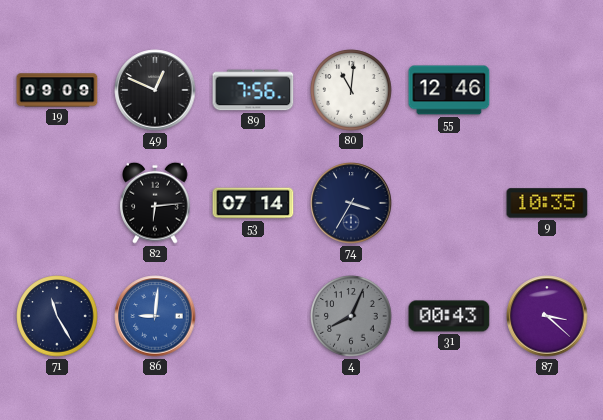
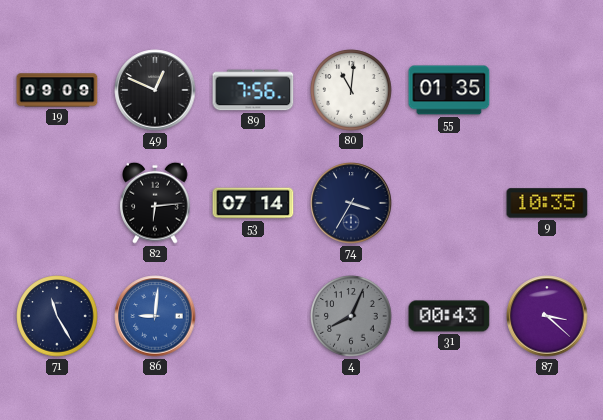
55: 12:46 -> 01:35 (449, 90)
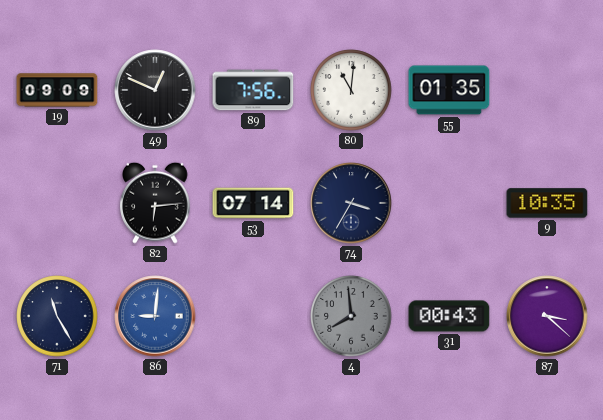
4: 8:04 -> 7:59 (351, 316)
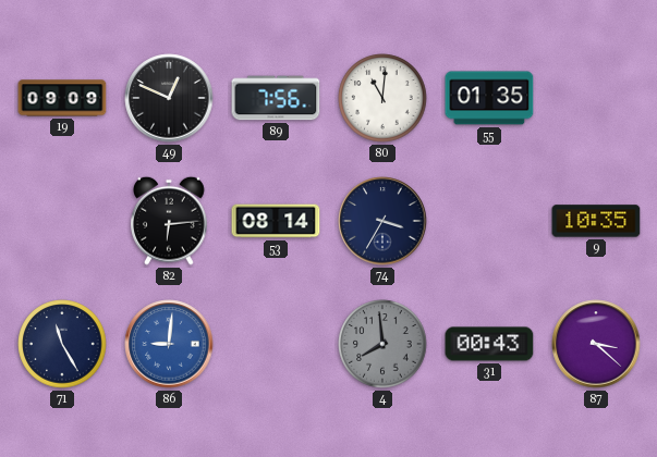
53: 07:14 -> 08:14 (276, 221)
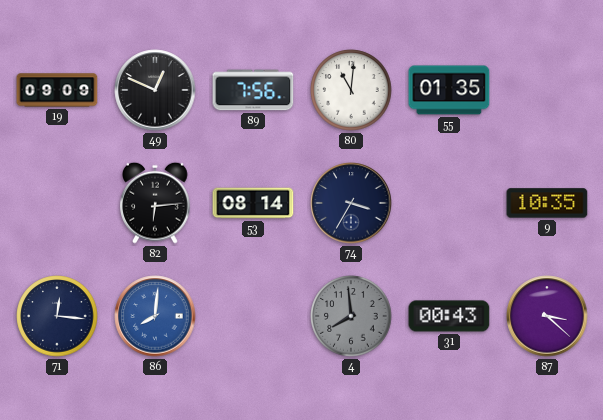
71: 11:25 -> 12:16 (57, 316)
86: 9:01 -> 8:01 (155, 316)
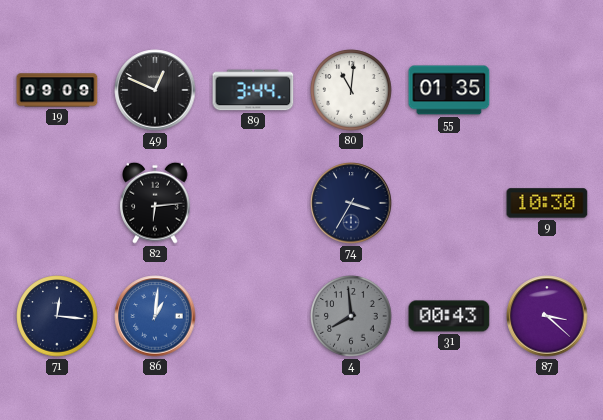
89: 7:56 -> 3:44 (253, 90)
53: 08:14 -> none (253, 203)
9: 10:35 -> 10:30 (547, 203)
86: 8:01 -> 1:01 (155, 316)
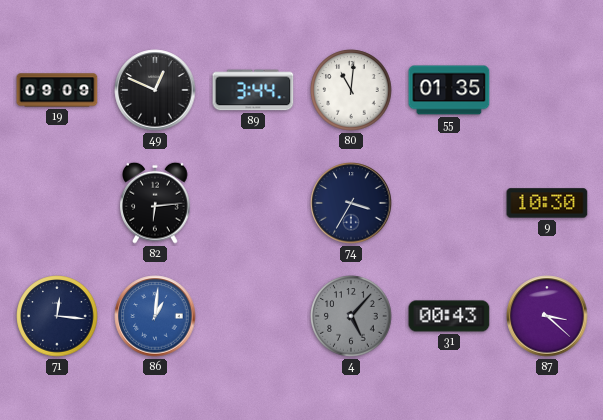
4: 7:59 -> 5:07 (351, 316)
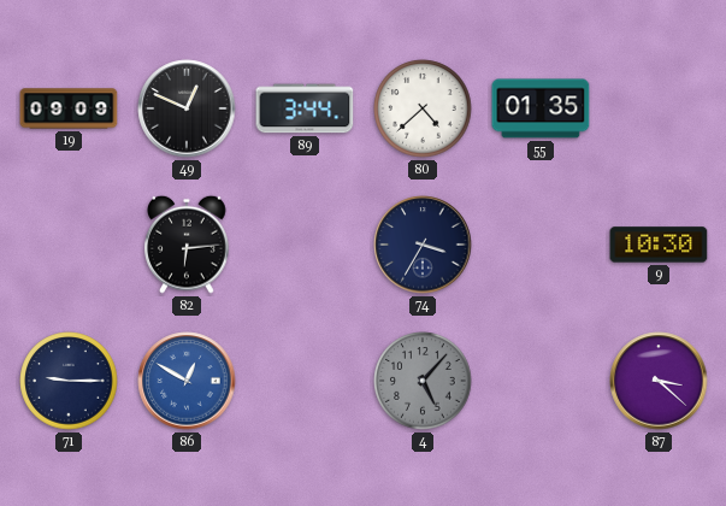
80: 11:01 -> 4:38 (423, 108)
71: 12:16 -> 9:15 (69, 381)
86: 1:01 -> 12:50 (187, 381)
31: 00:43 -> none (449, 316)
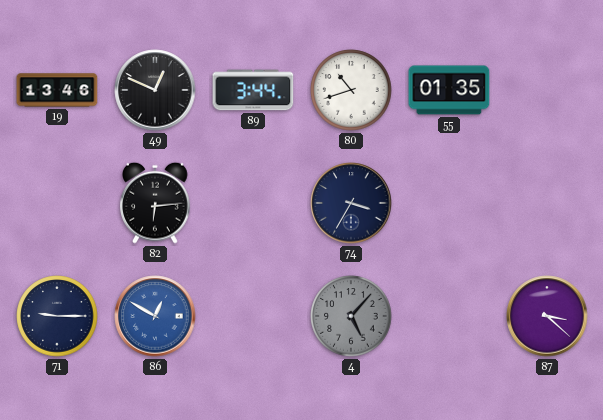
19: 09:09 -> 13:46 (57, 90)
80: 4:38 -> 10:42 (351, 90)
9: 10:30 -> none (659, 245)
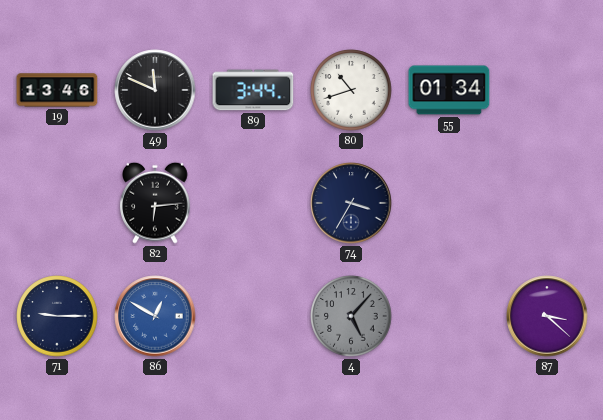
49: 12:49 -> 11:49 (155, 90)
55: 01:35 -> 01:34 (449, 90)
